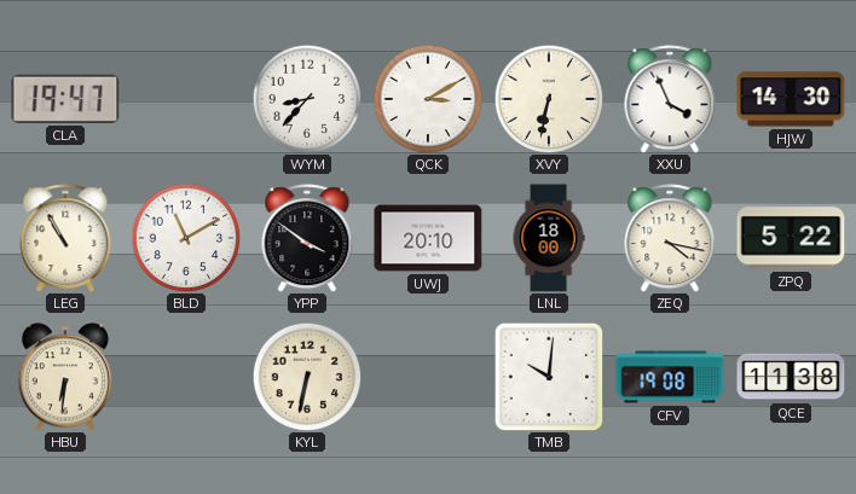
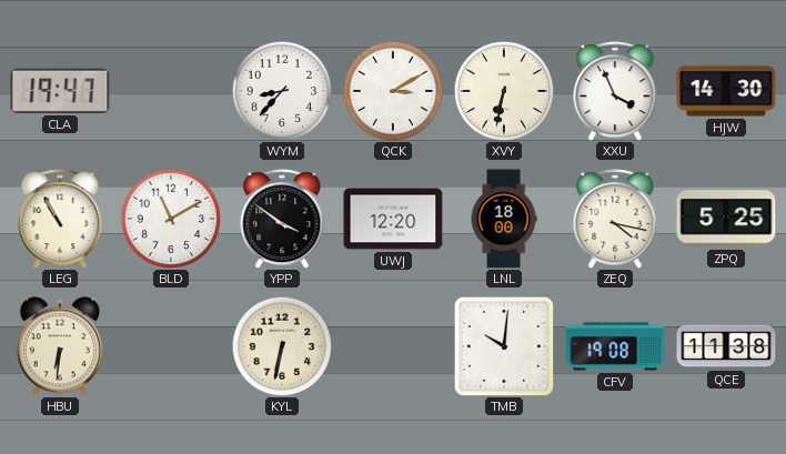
UWJ: 20:10 -> 12:20 (393, 219)
ZPQ: 5:22 -> 5:25 (726, 219)
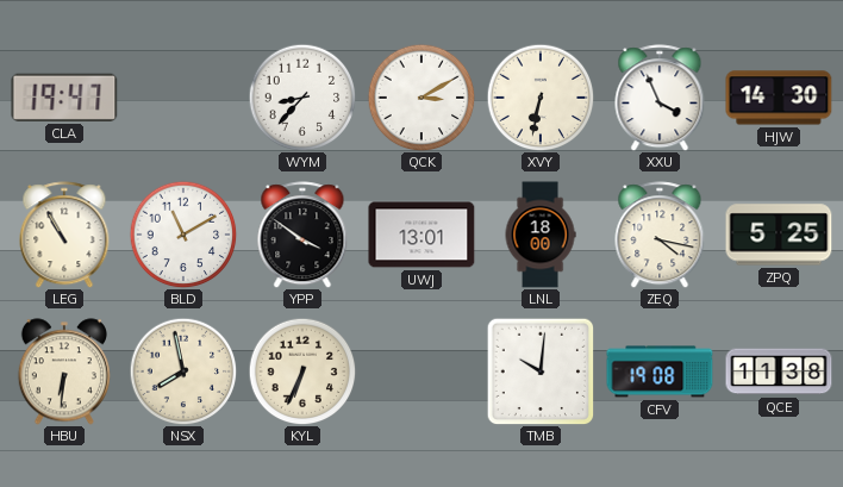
UWJ: 12:20 -> 13:01 (421, 235)
NSX: none -> 7:58 (183, 372)
KYL: 6:32 -> 6:34 (302, 372)
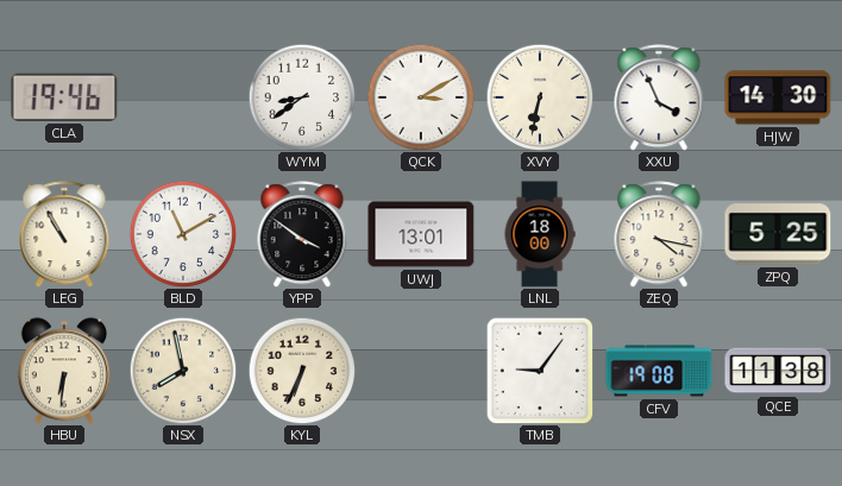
CLA: 19:47 -> 19:46 (64, 97)
WYM: 8:37 -> 8:39 (302, 97)
TMB: 10:01 -> 9:06 (540, 371)
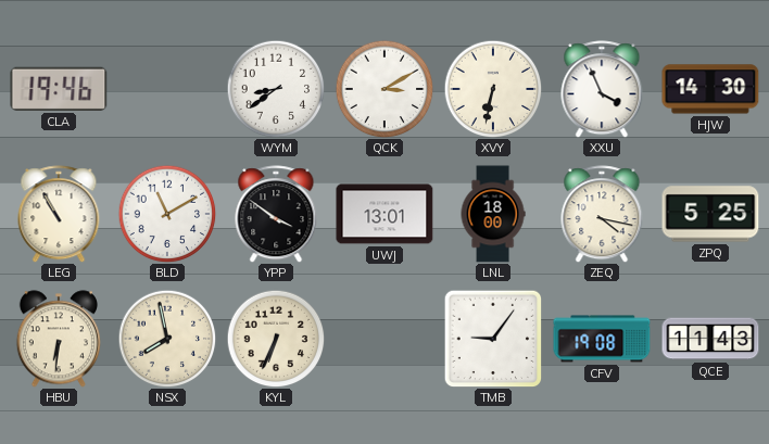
QCE: 11:38 -> 11:43 (710, 339)
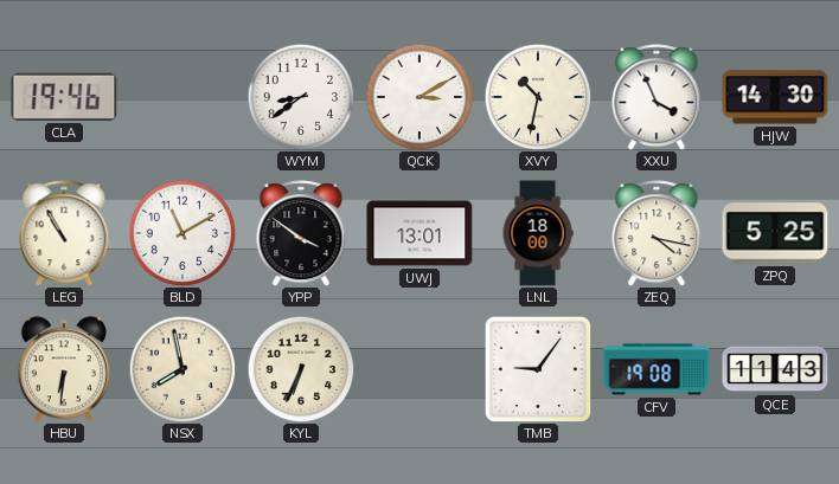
XVY: 6:32 -> 10:32 (538, 97)
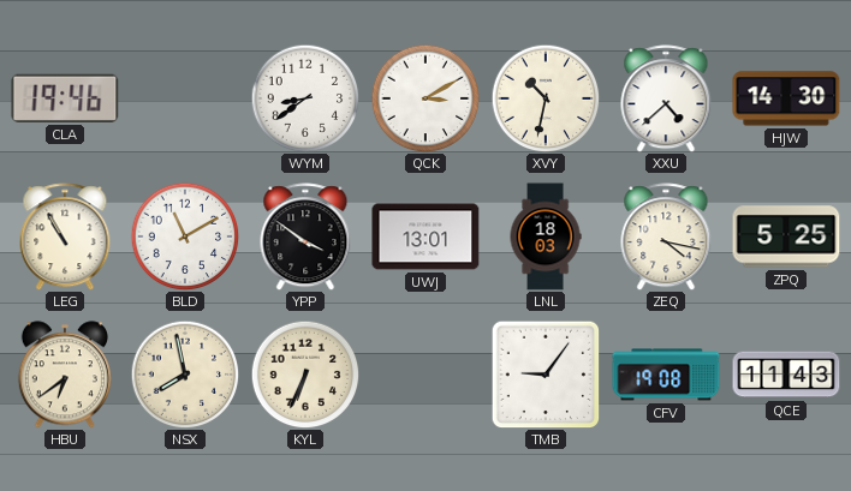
XXU: 3:56 -> 4:38 (666, 98)
LNL: 18:00 -> 18:03 (546, 236)
HBU: 6:31 -> 6:39 (65, 375)
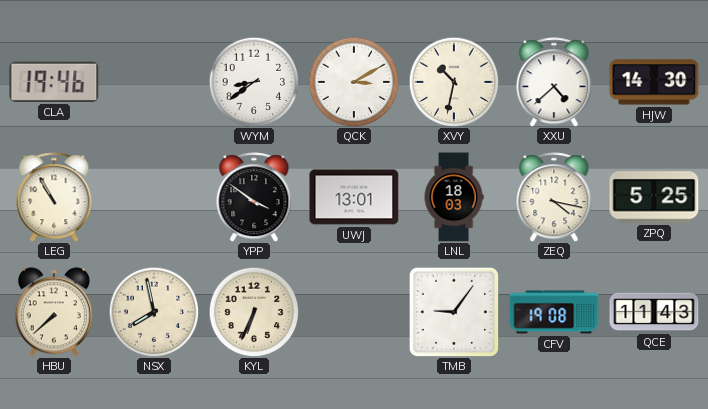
BLD: 11:10 -> none (185, 236)
HBU: 6:39 -> 7:38 (54, 312)
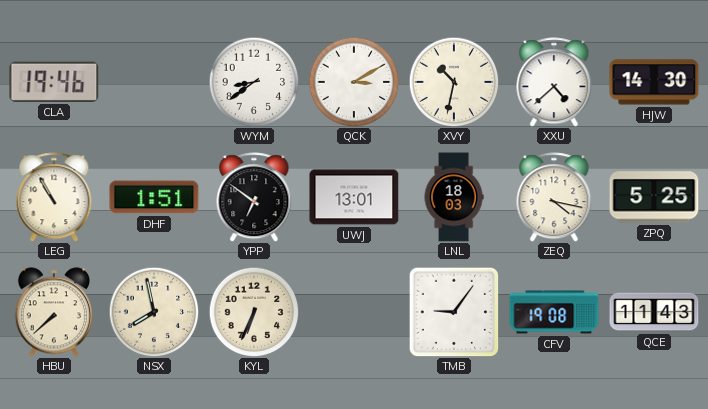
DHF: none -> 1:51 (154, 197)
YPP: 3:51 -> 6:51 (254, 197)
